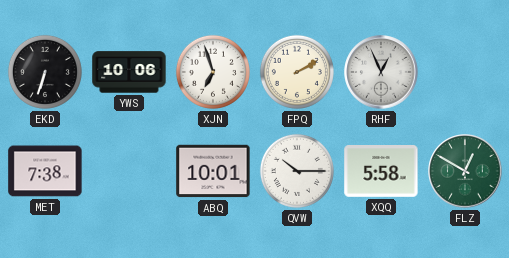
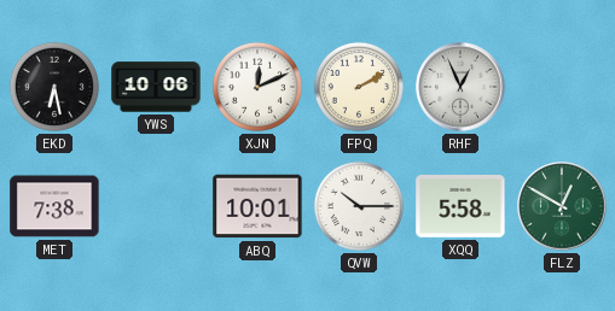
EKD: 6:33 -> 6:28 (54, 87)
XJN: 6:57 -> 12:11 (257, 87)
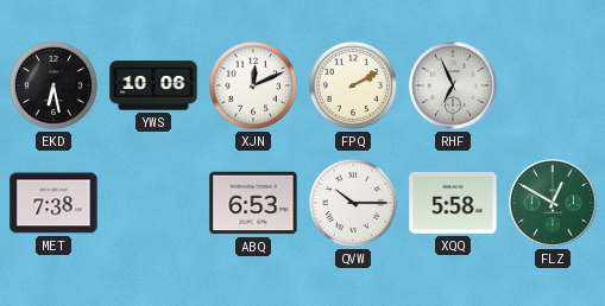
RHF: 12:56 -> 6:56 (453, 85)
ABQ: 10:01 -> 6:53 (253, 203)
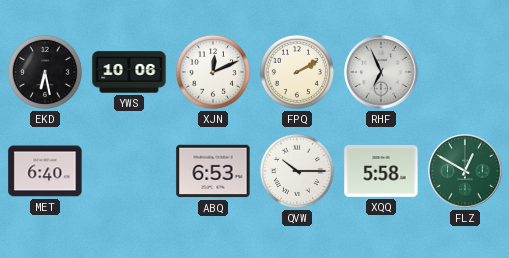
MET: 7:38 -> 6:40 (45, 171)
